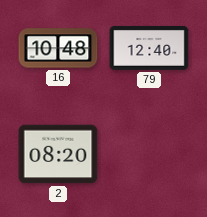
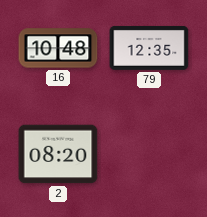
79: 12:40 -> 12:35 (149, 48)
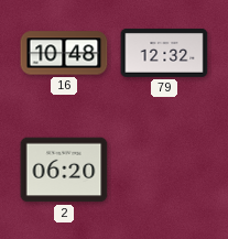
79: 12:35 -> 12:32 (164, 53)
2: 08:20 -> 06:20 (64, 170)
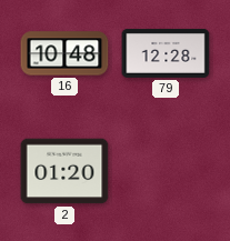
79: 12:32 -> 12:28 (166, 53)
2: 06:20 -> 01:20 (64, 171)
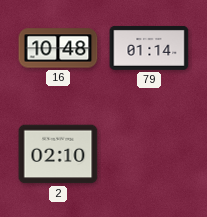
79: 12:28 -> 01:14 (149, 48)
2: 01:20 -> 02:10 (58, 154)
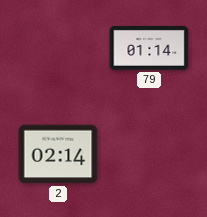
16: 10:48 -> none (58, 48)
2: 02:10 -> 02:14 (58, 154)
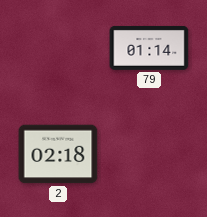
2: 02:14 -> 02:18 (58, 154)
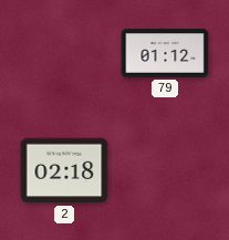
79: 01:14 -> 01:12 (165, 53)
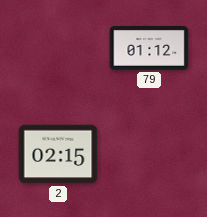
2: 02:18 -> 02:15 (58, 154)
